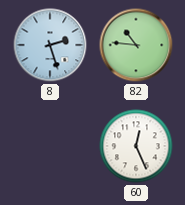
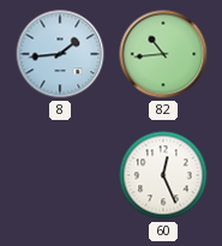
8: 2:27 -> 1:44 (60, 54)
82: 10:46 -> 10:44 (163, 54)
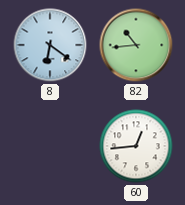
8: 1:44 -> 6:21 (50, 45)
60: 12:26 -> 12:44 (136, 146)
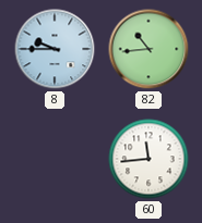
8: 6:21 -> 9:45 (55, 49)
60: 12:44 -> 11:44 (148, 159)
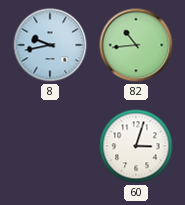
8: 9:45 -> 9:43 (50, 45)
60: 11:44 -> 3:03 (136, 146)
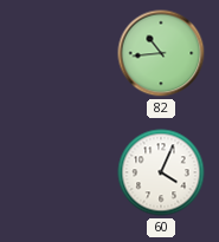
8: 9:43 -> none (50, 45)
60: 3:03 -> 4:04 (161, 172)
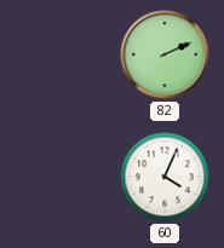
82: 10:44 -> 2:11 (165, 54)
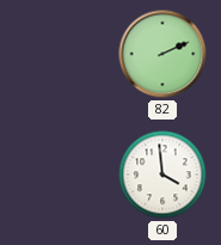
60: 4:04 -> 3:59 (162, 174)
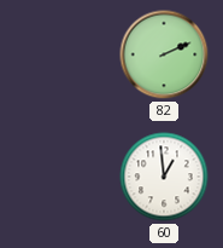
60: 3:59 -> 12:59 (164, 177)
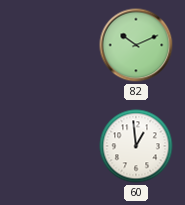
82: 2:11 -> 10:11 (136, 45)
